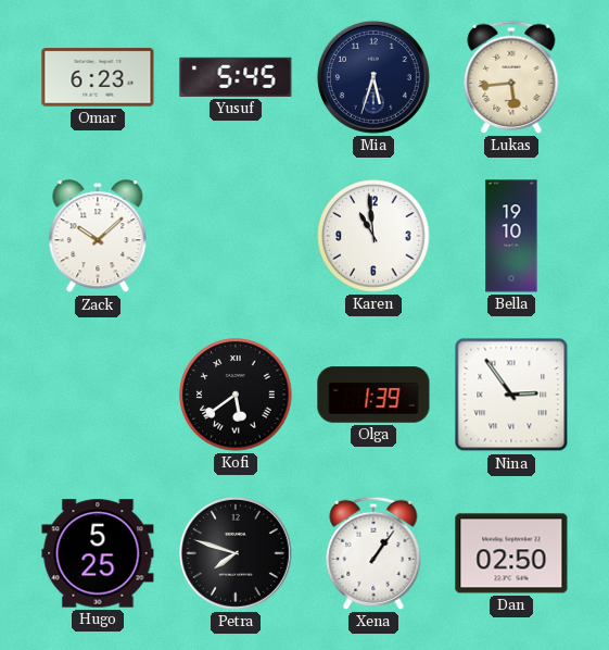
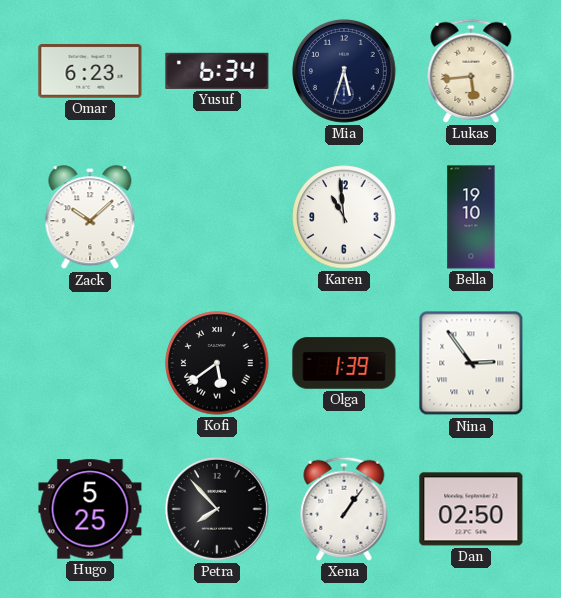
Yusuf: 5:45 -> 6:34 (217, 71)
Petra: 7:48 -> 7:53 (217, 509)
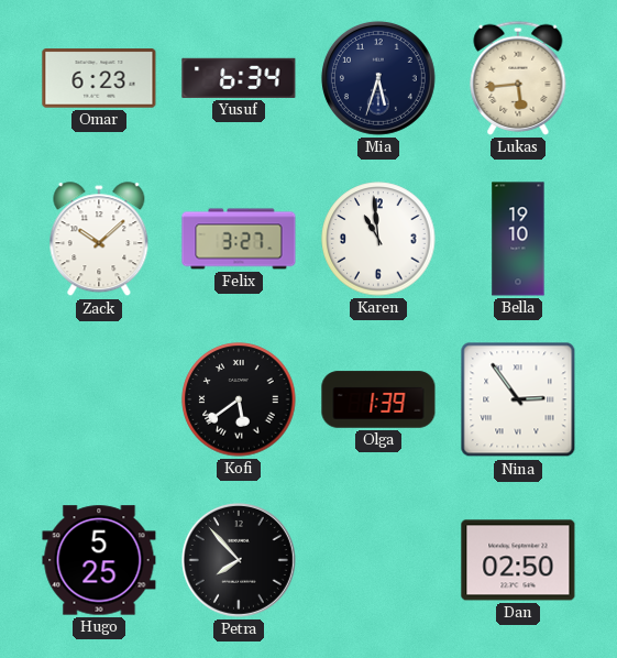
Felix: none -> 3:27 (239, 239)
Xena: 1:06 -> none (344, 509)
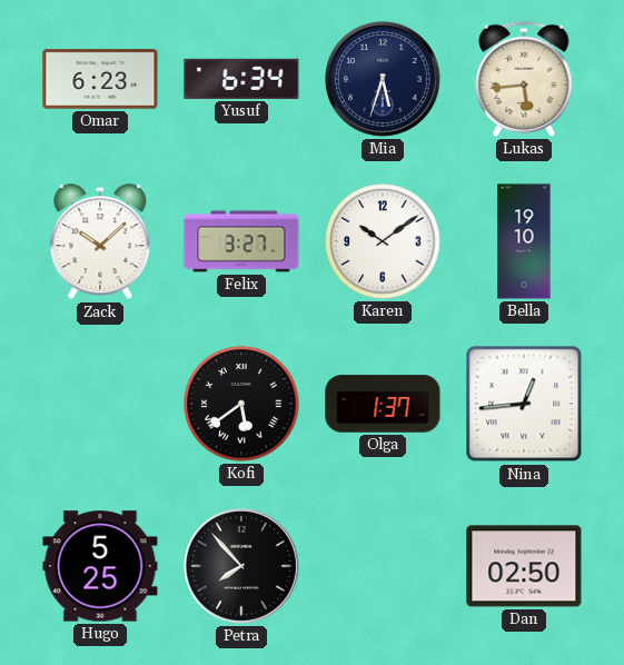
Karen: 10:59 -> 10:09 (383, 241)
Olga: 1:39 -> 1:37 (383, 404)
Nina: 2:54 -> 12:44 (524, 404)
